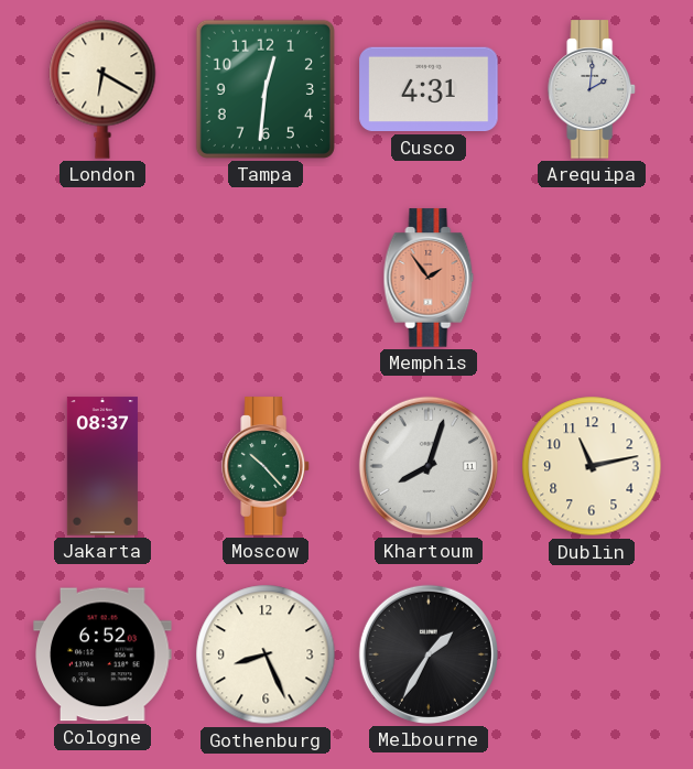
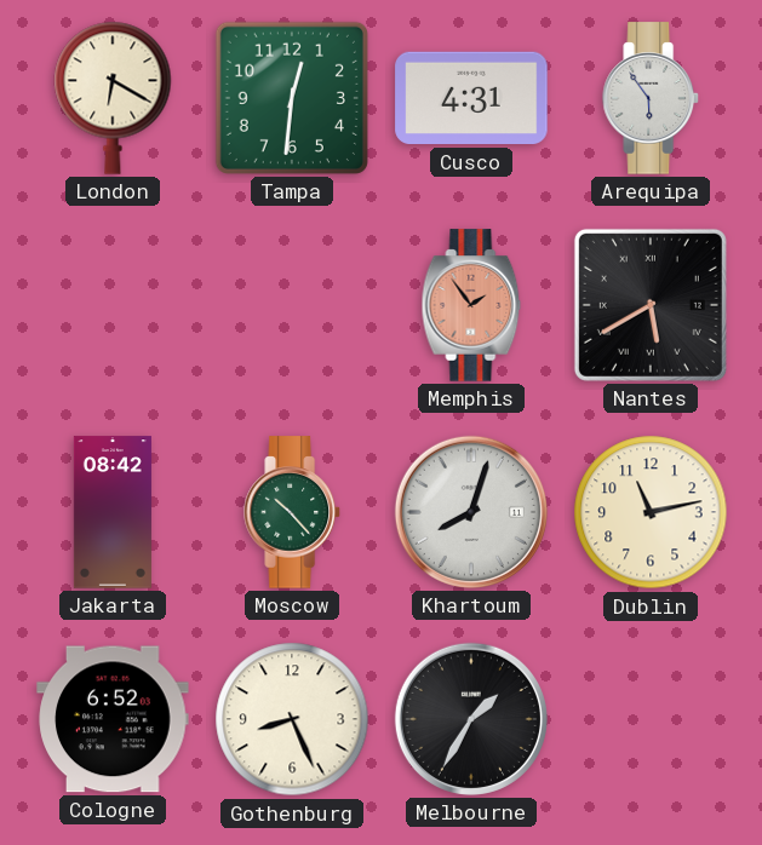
Arequipa: 2:01 -> 5:54 (651, 98)
Nantes: none -> 5:40 (651, 305)
Jakarta: 08:37 -> 08:42 (113, 512)
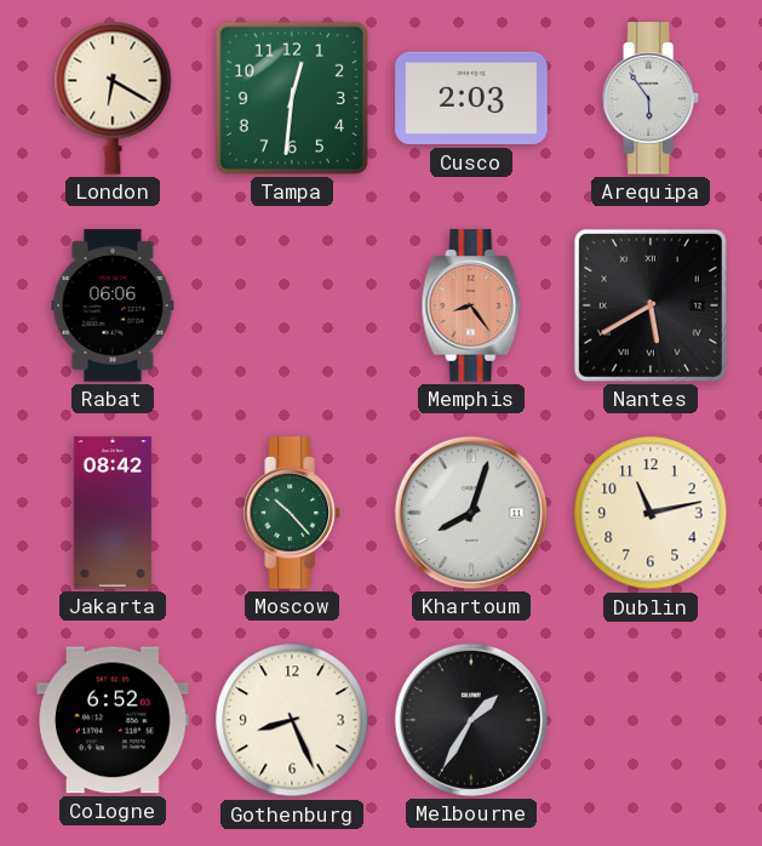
Cusco: 4:31 -> 2:03 (471, 98)
Rabat: none -> 06:06 (113, 305)
Memphis: 1:54 -> 8:24 (471, 305)
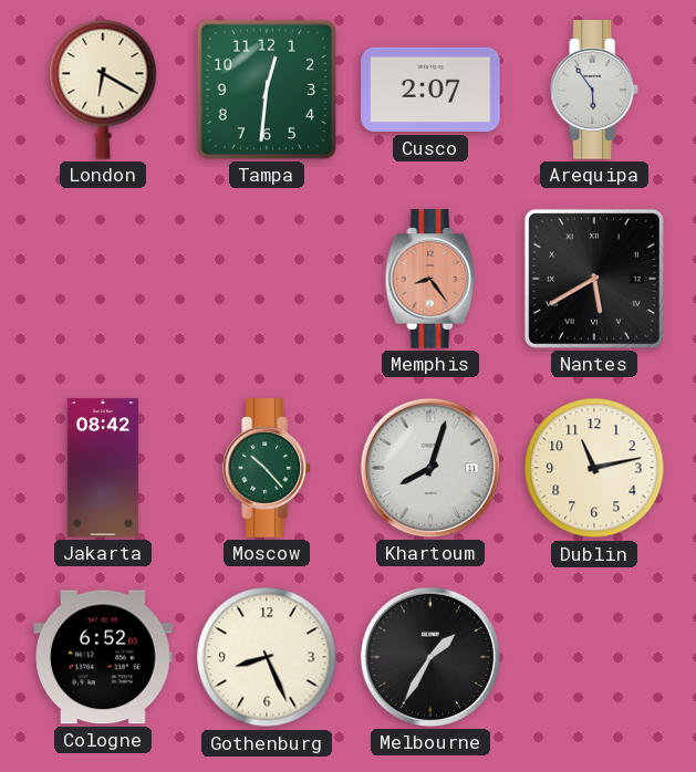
Cusco: 2:03 -> 2:07 (430, 90)
Rabat: 06:06 -> none (113, 305)
